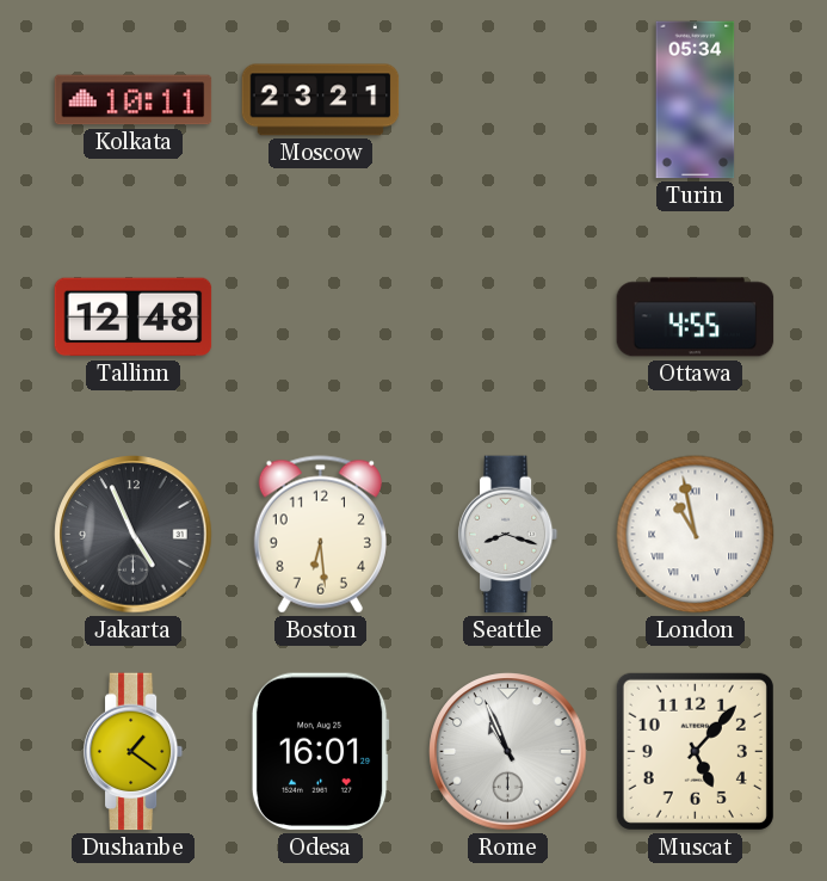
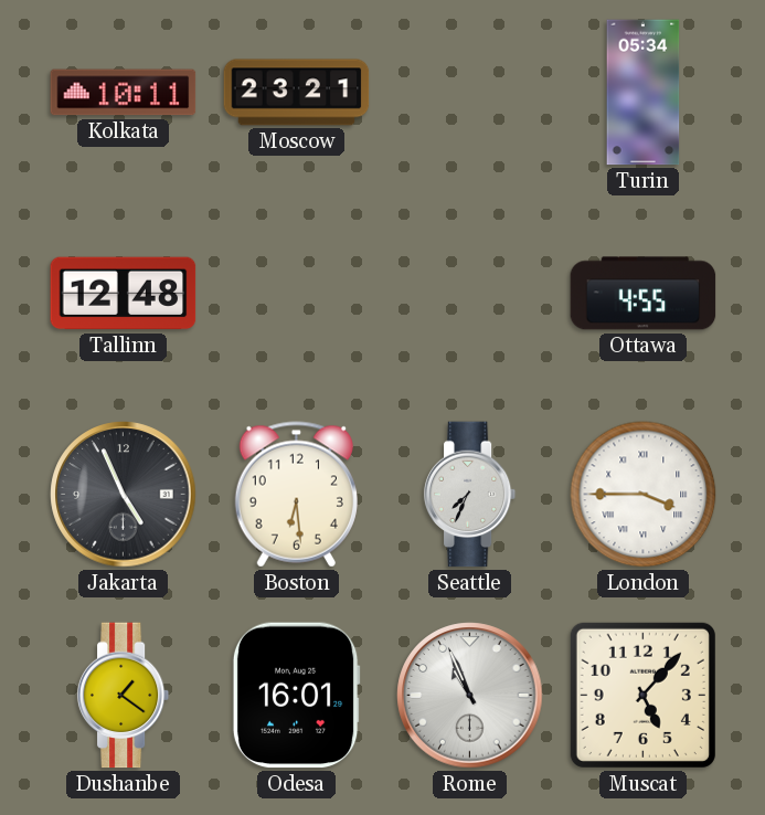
Seattle: 8:18 -> 7:34 (470, 495)
London: 10:58 -> 3:45 (644, 495)
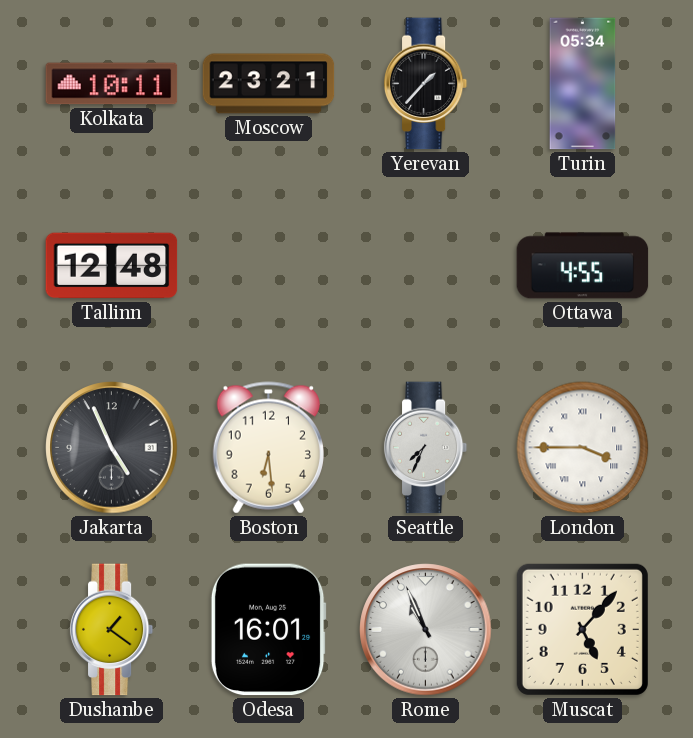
Yerevan: none -> 1:37 (426, 84)
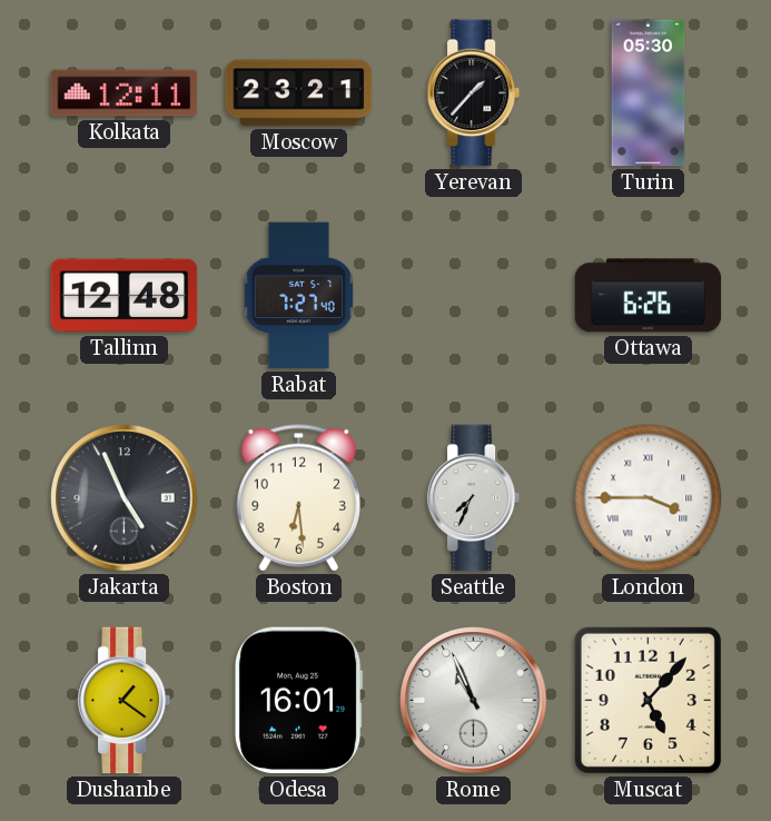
Kolkata: 10:11 -> 12:11 (125, 93)
Turin: 05:34 -> 05:30 (649, 93)
Rabat: none -> 7:27 (298, 296)
Ottawa: 4:55 -> 6:26 (649, 296)
